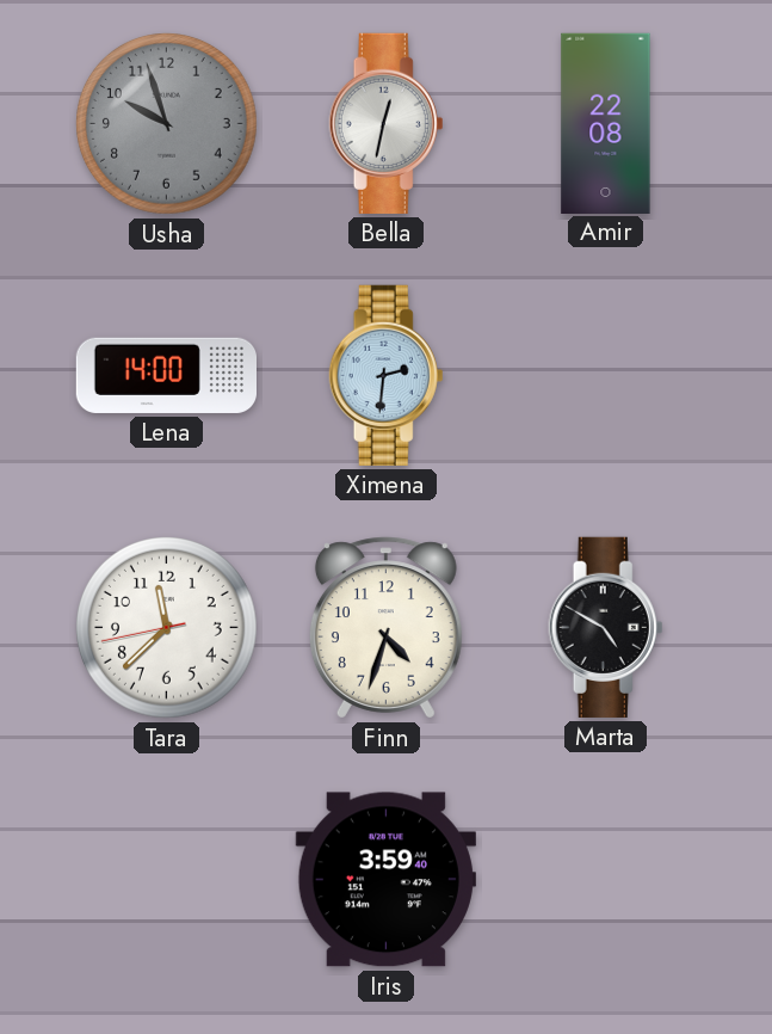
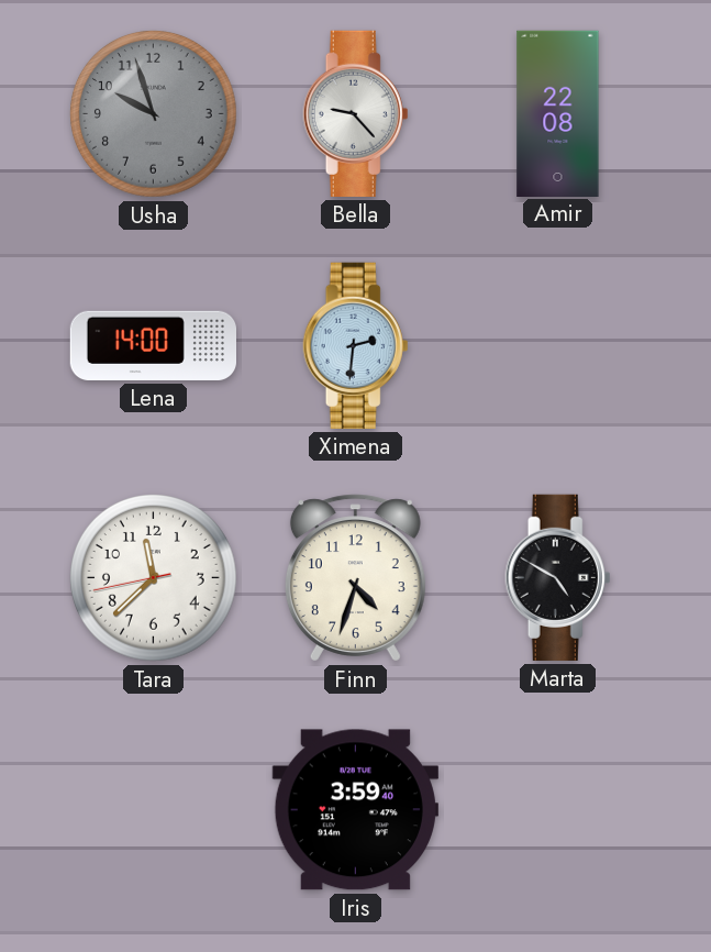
Bella: 12:32 -> 9:23 (356, 113)
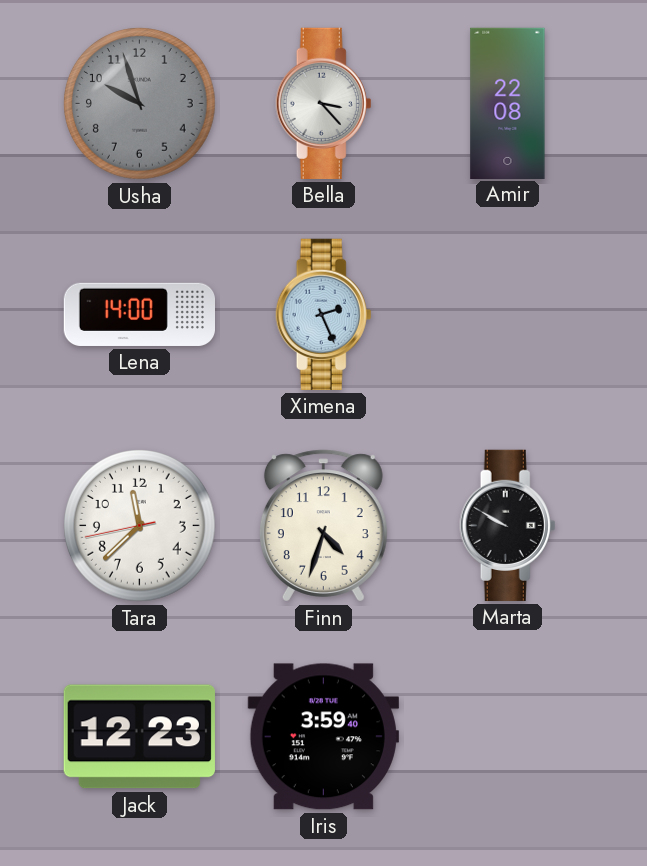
Bella: 9:23 -> 3:23 (324, 103)
Ximena: 2:31 -> 2:26 (324, 314)
Marta: 4:50 -> 9:50 (508, 525)
Jack: none -> 12:23 (139, 737)
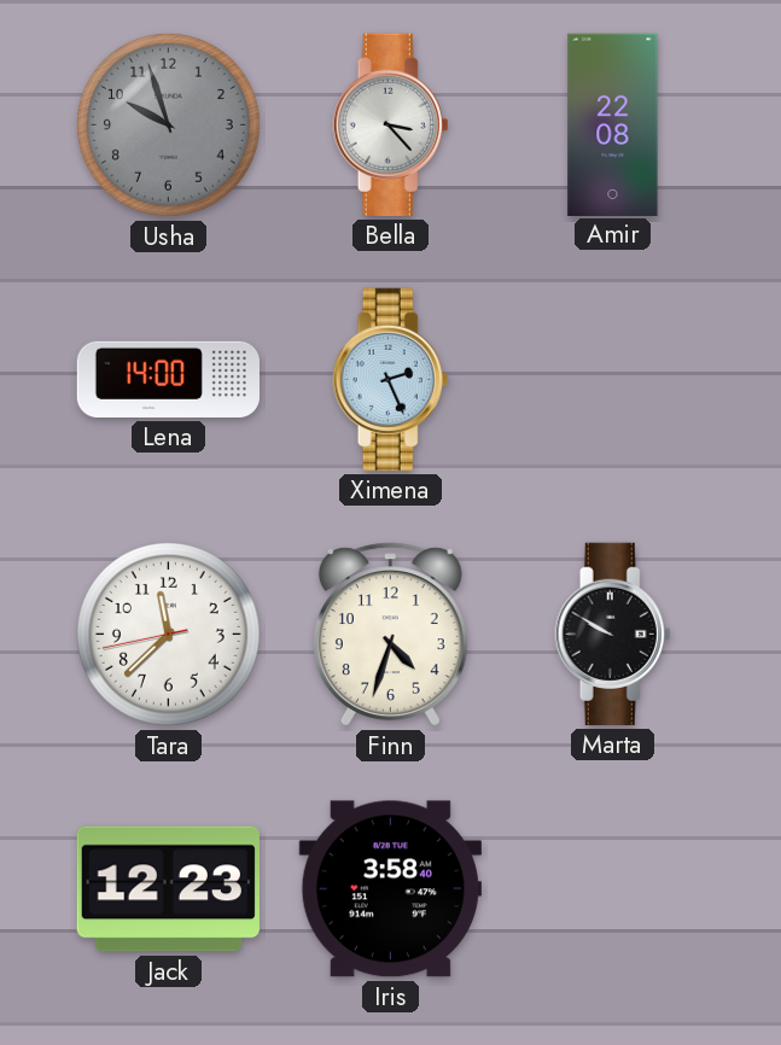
Iris: 3:59 -> 3:58 (390, 889)
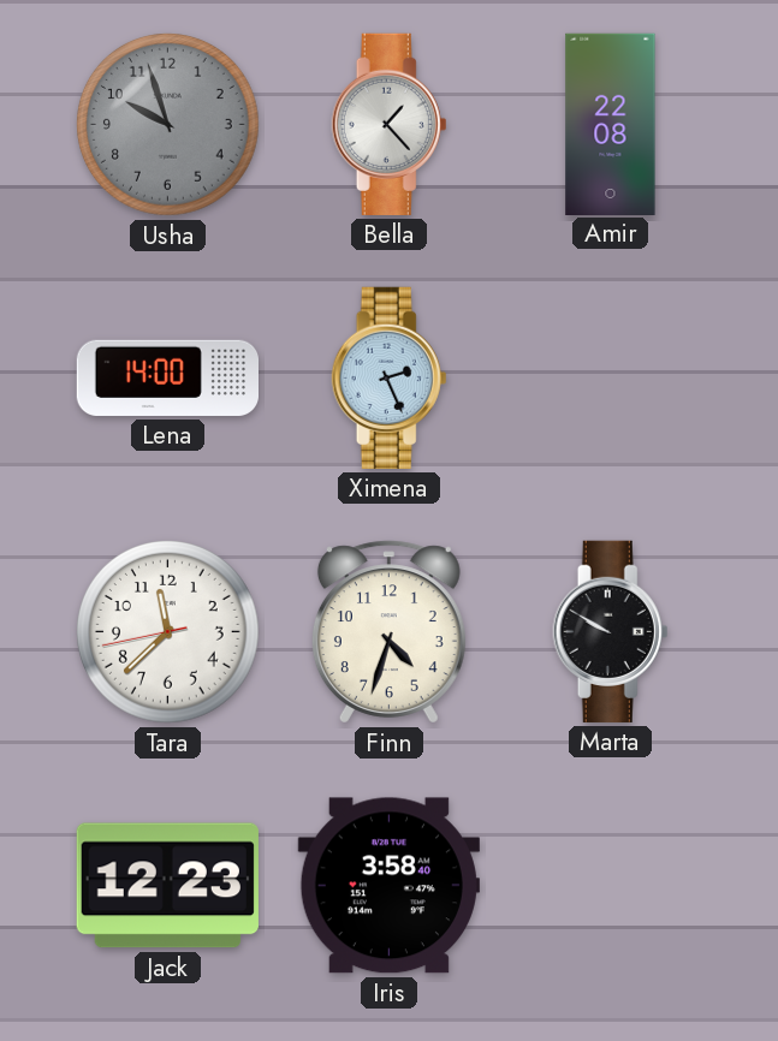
Bella: 3:23 -> 1:23 (390, 124)
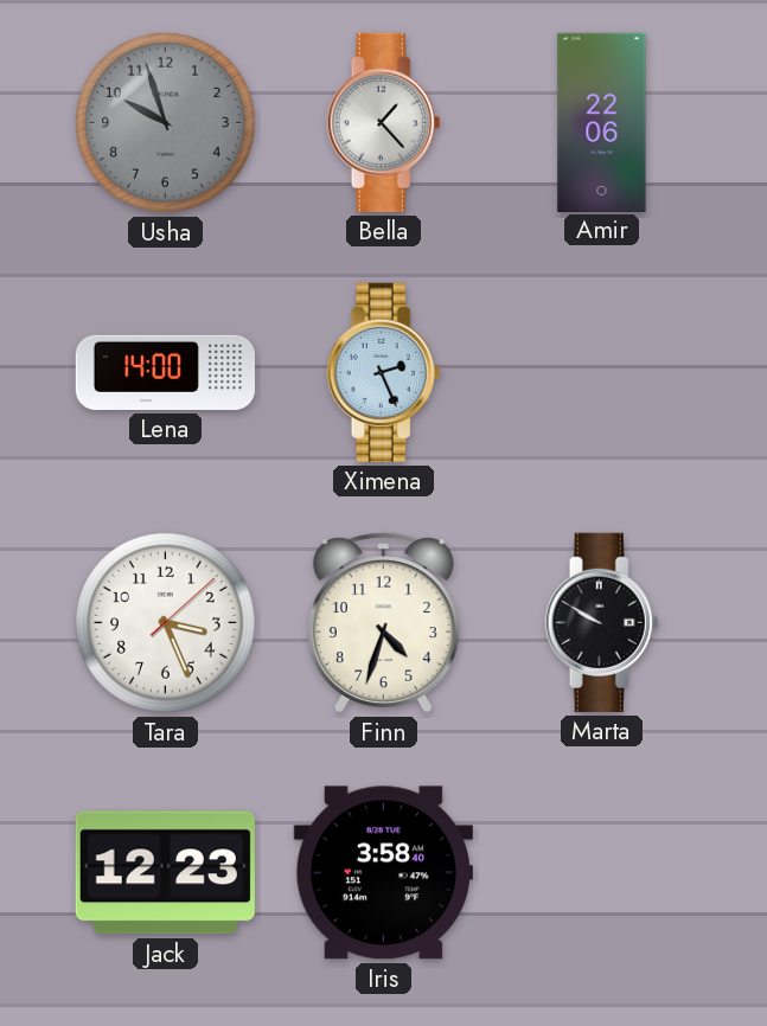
Amir: 22:08 -> 22:06 (602, 122)
Tara: 11:37 -> 3:26 (166, 623)
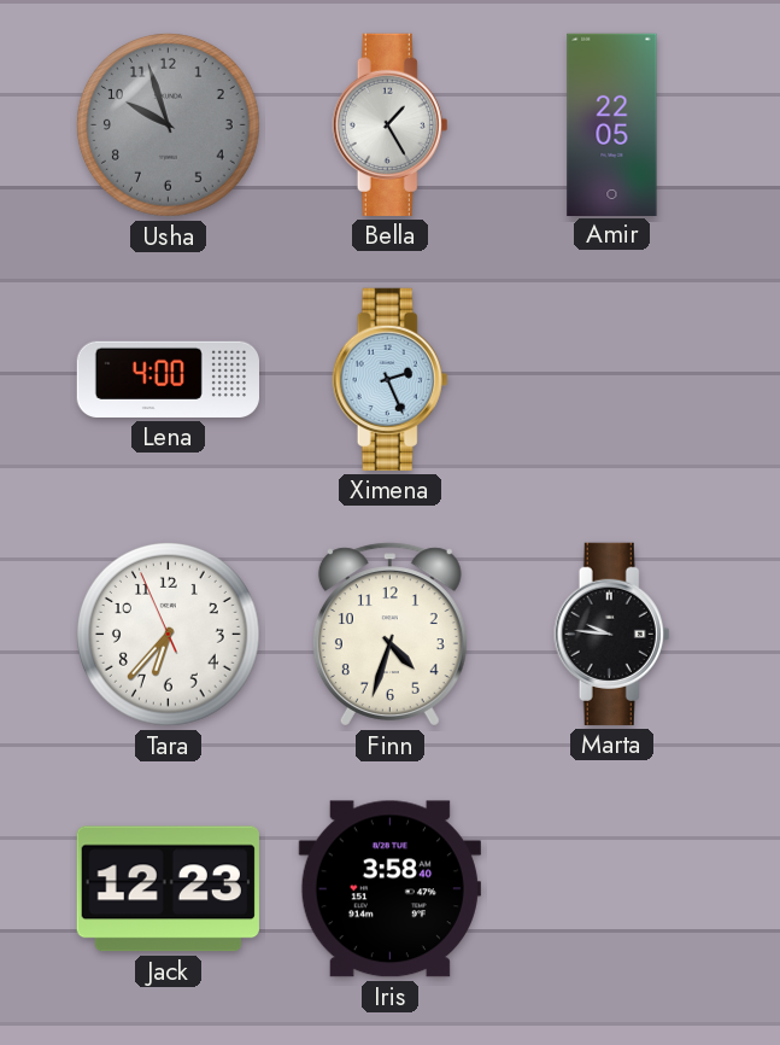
Bella: 1:23 -> 1:25 (391, 124)
Amir: 22:06 -> 22:05 (612, 124)
Lena: 14:00 -> 4:00 (168, 379)
Tara: 3:26 -> 6:36 (169, 635)
Marta: 9:50 -> 9:46 (612, 634)
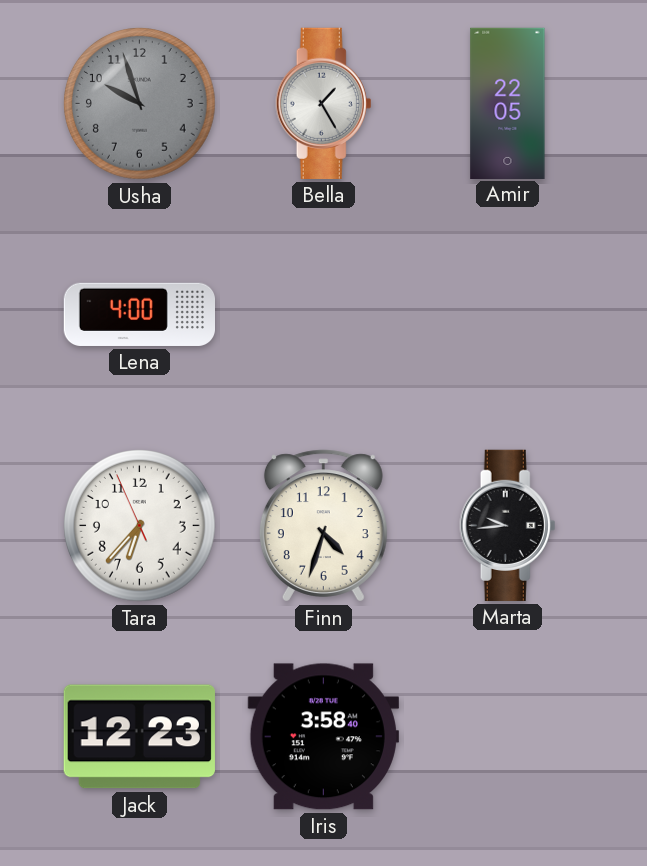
Ximena: 2:26 -> none (391, 379)
Marta: 9:46 -> 9:44 (508, 525)
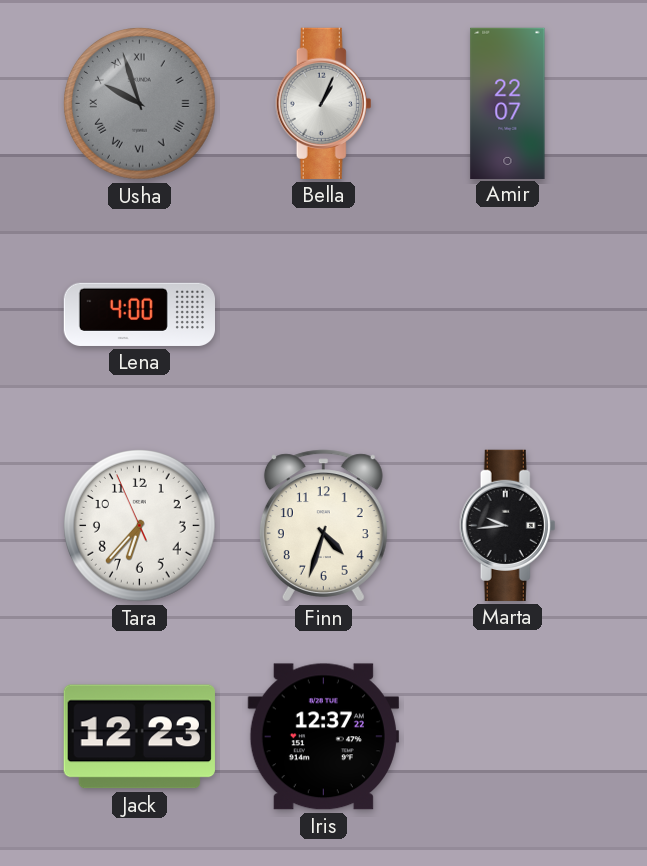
Usha numerals: Arabic -> Roman (140, 104)
Bella: 1:25 -> 1:04 (324, 103)
Amir: 22:05 -> 22:07 (508, 103)
Iris: 3:58 -> 12:37 (323, 737)
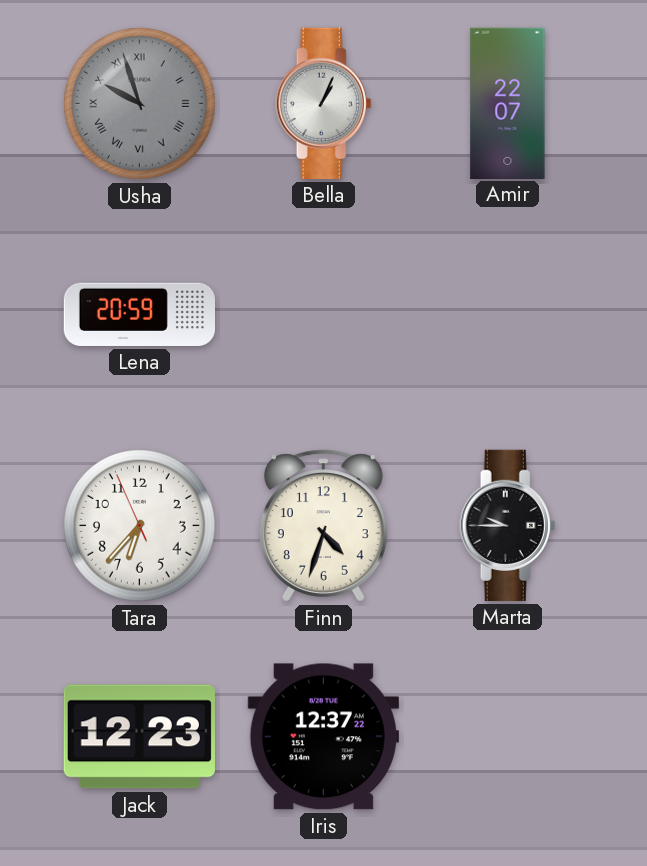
Lena: 4:00 -> 20:59 (139, 314)
Marta: 9:44 -> 9:45 (508, 525)
